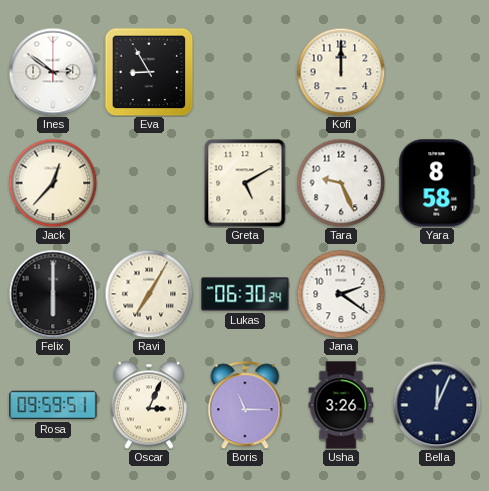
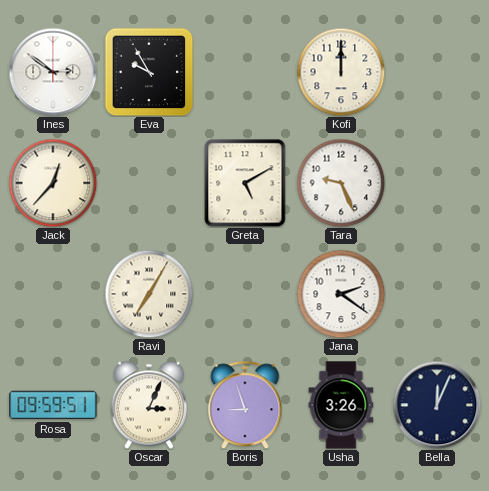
Eva: 8:55 -> 9:55 (149, 72)
Yara: 8:58 -> none (437, 183)
Felix: 6:00 -> none (53, 294)
Lukas: 06:30 -> none (245, 294)
Boris: 11:15 -> 8:57 (245, 405)
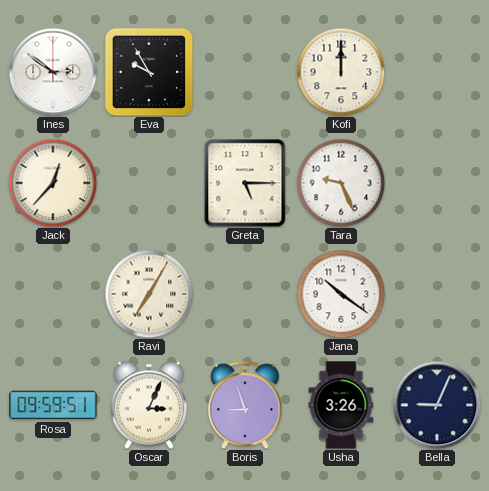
Greta: 5:10 -> 5:15 (245, 183)
Jana: 2:21 -> 10:21 (341, 294)
Bella: 12:04 -> 9:04 (437, 405)
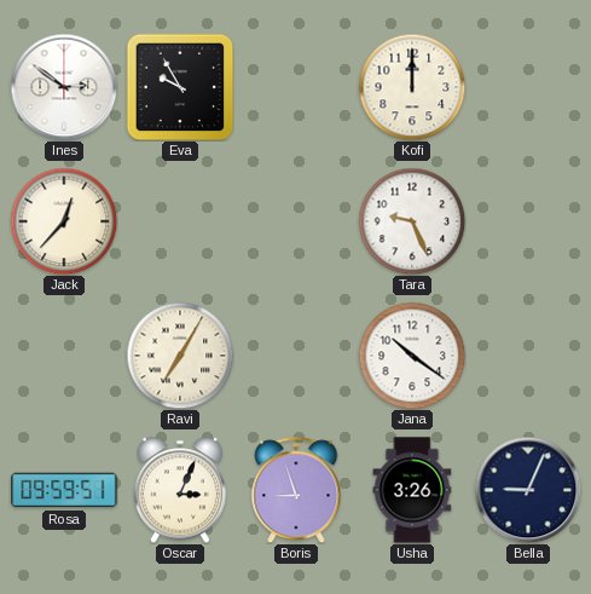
Greta: 5:15 -> none (245, 183)
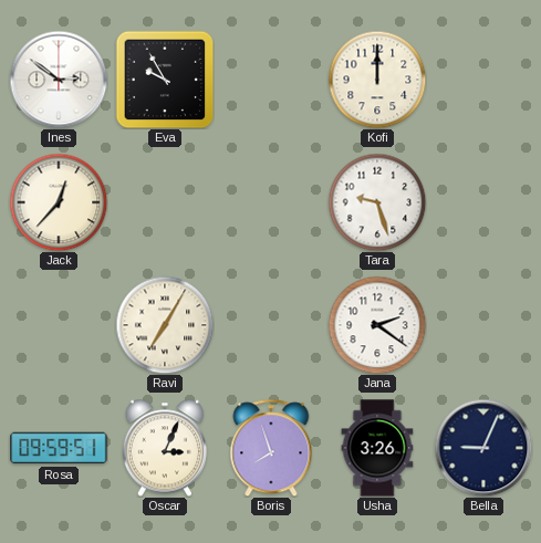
Tara: 9:26 -> 9:27 (377, 202)
Jana: 10:21 -> 2:21 (377, 325)
Boris: 8:57 -> 7:57 (271, 448)
